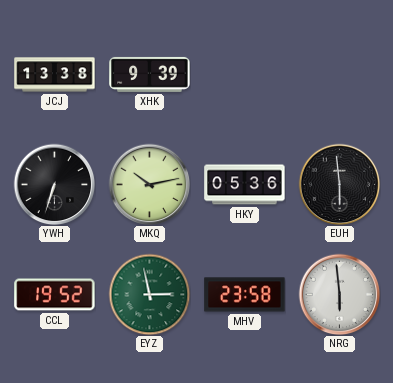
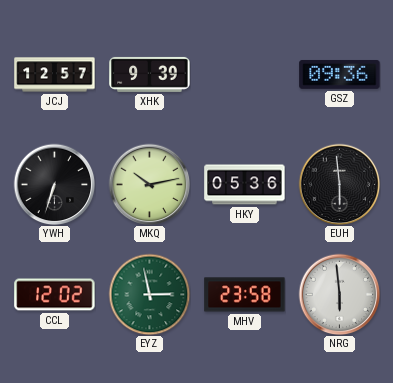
JCJ: 13:38 -> 12:57 (55, 75)
GSZ: none -> 09:36 (340, 74)
CCL: 19:52 -> 12:02 (55, 295)
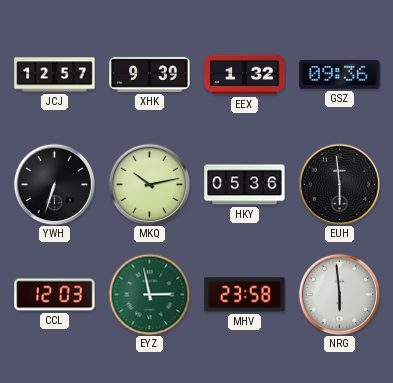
EEX: none -> 1:32 (245, 75)
CCL: 12:02 -> 12:03 (55, 295)
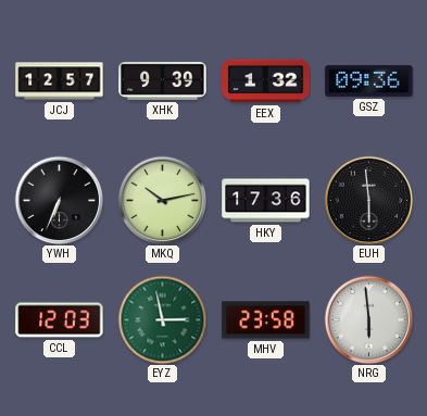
YWH: 6:33 -> 6:34 (59, 200)
HKY: 05:36 -> 17:36 (266, 201)
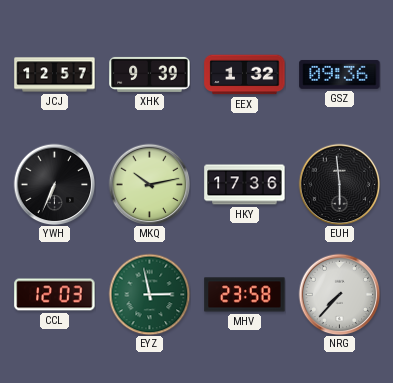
NRG: 5:59 -> 7:37 (339, 294)
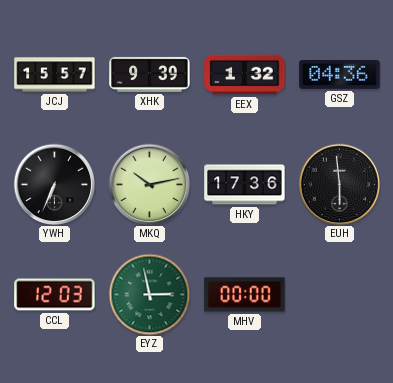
JCJ: 12:57 -> 15:57 (55, 75)
GSZ: 09:36 -> 04:36 (340, 74)
MHV: 23:58 -> 00:00 (245, 295)
NRG: 7:37 -> none (339, 294)
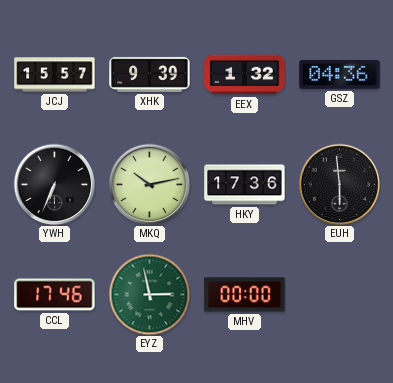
CCL: 12:03 -> 17:46 (55, 295)
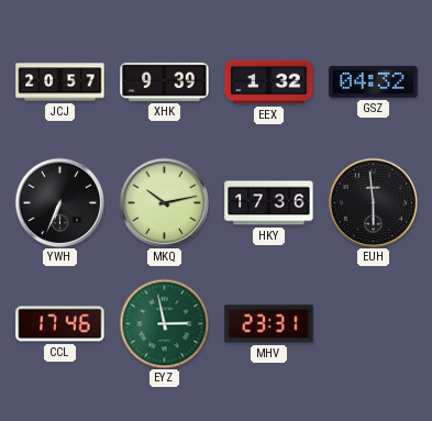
JCJ: 15:57 -> 20:57 (60, 82)
GSZ: 04:36 -> 04:32 (374, 81)
MHV: 00:00 -> 23:31 (269, 324)
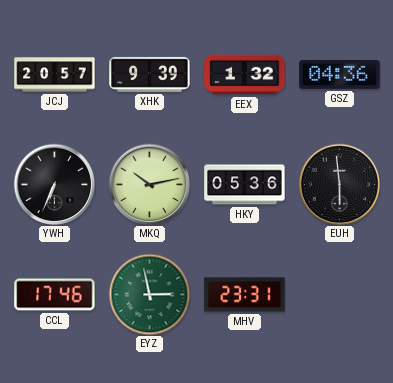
GSZ: 04:32 -> 04:36 (340, 74)
HKY: 17:36 -> 05:36 (245, 185)
